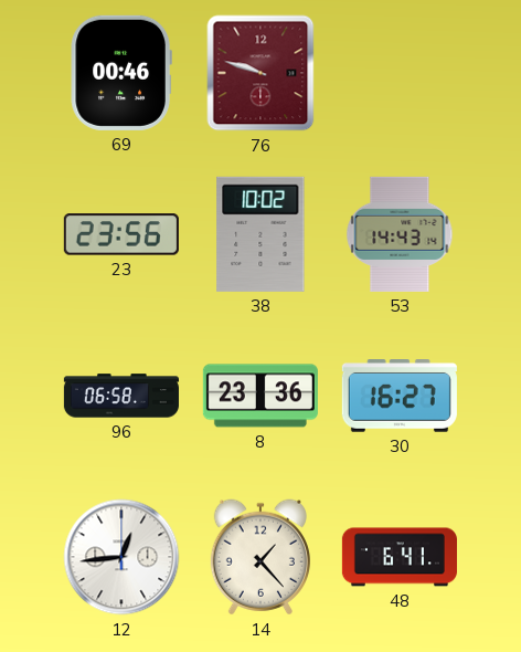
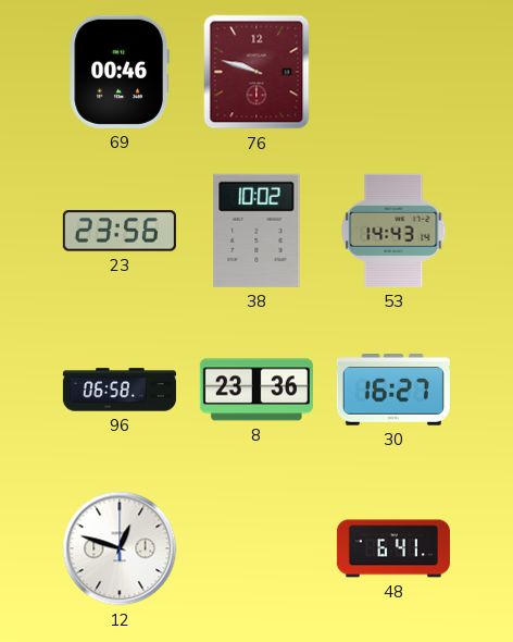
12: 12:44 -> 12:48 (120, 548)
14: 1:23 -> none (260, 557)
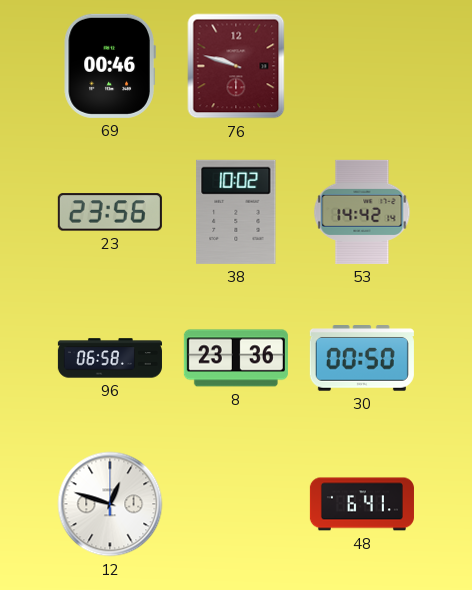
53: 14:43 -> 14:42 (362, 212)
30: 16:27 -> 00:50 (362, 359)
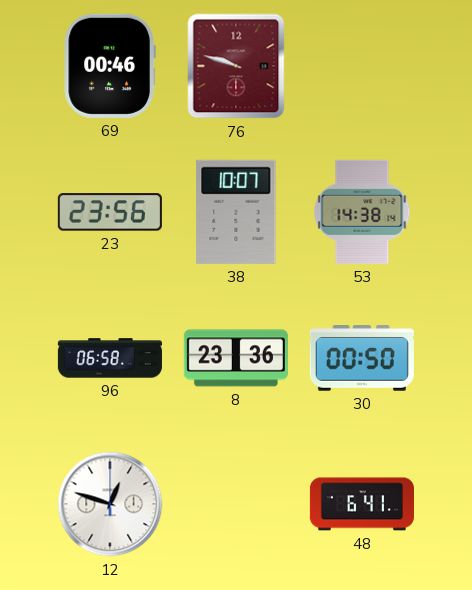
38: 10:02 -> 10:07 (236, 212)
53: 14:42 -> 14:38 (362, 212)
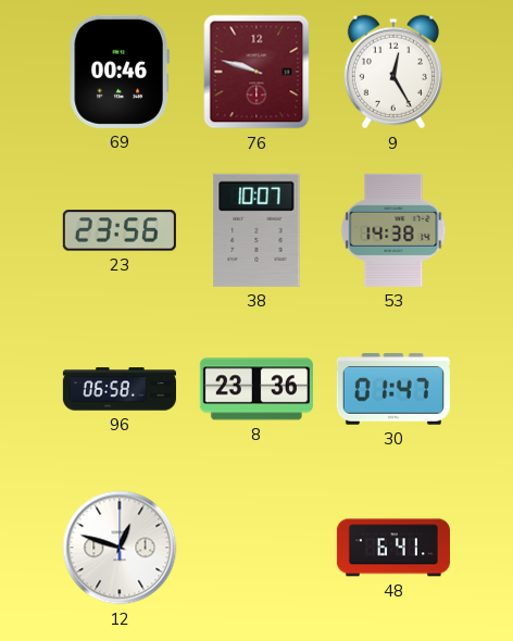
9: none -> 12:25 (393, 72)
30: 00:50 -> 01:47 (393, 390)
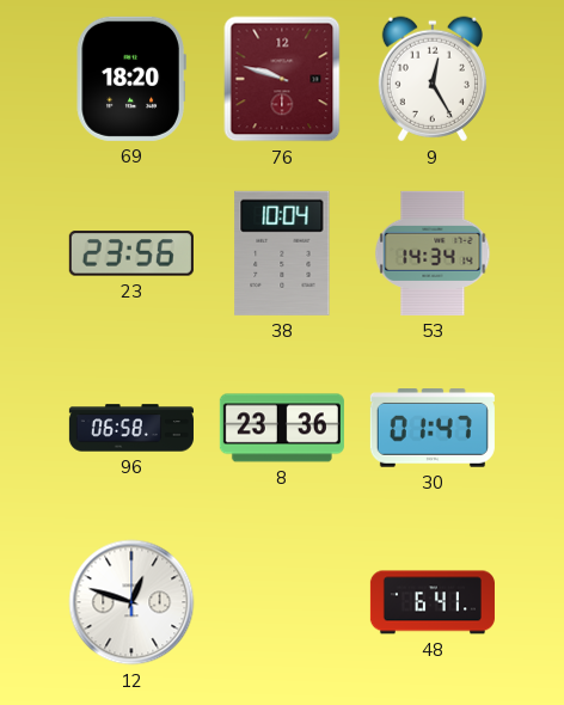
69: 00:46 -> 18:20 (131, 79)
38: 10:07 -> 10:04 (282, 253)
53: 14:38 -> 14:34 (433, 253)
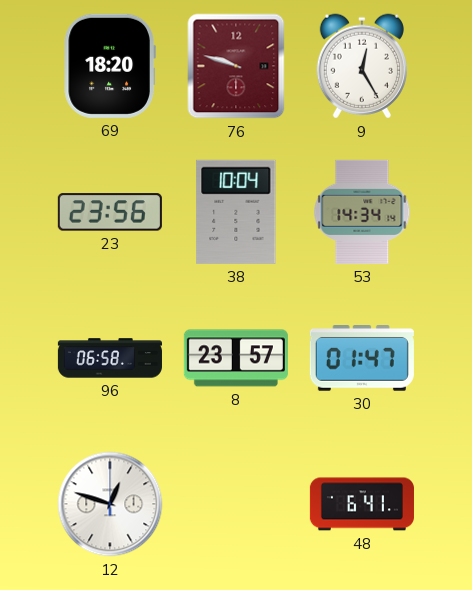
8: 23:36 -> 23:57 (236, 358)
